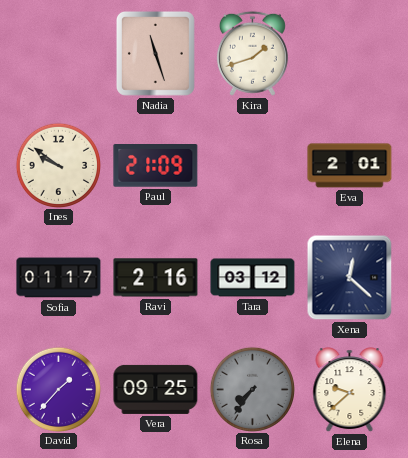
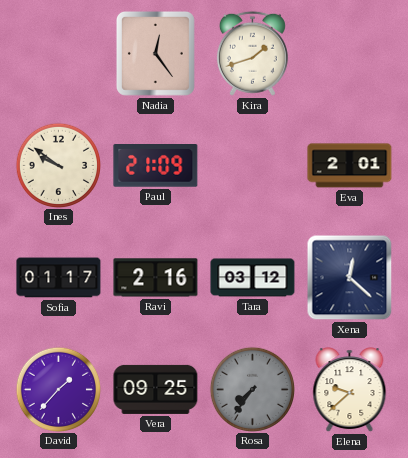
Nadia: 11:27 -> 12:24 (155, 53)
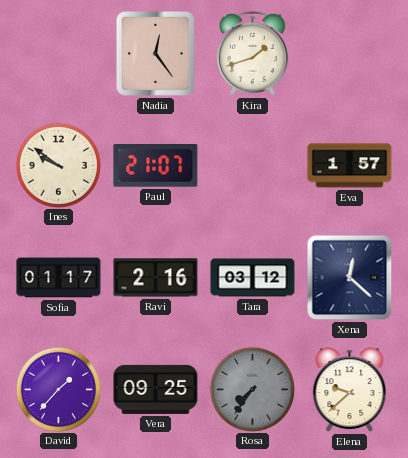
Paul: 21:09 -> 21:07 (156, 166)
Eva: 2:01 -> 1:57 (350, 166)
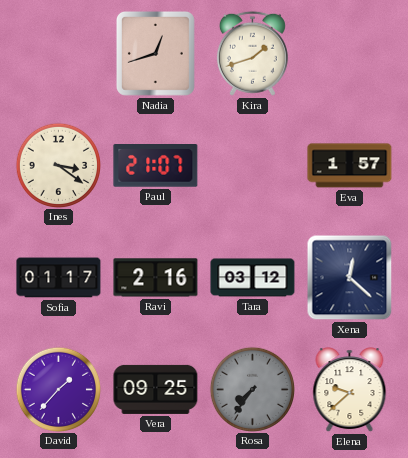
Nadia: 12:24 -> 12:42 (155, 53)
Ines: 9:51 -> 3:21 (58, 165)
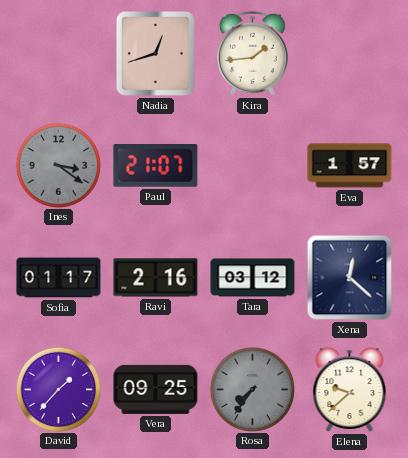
Kira: 1:42 -> 1:44 (252, 53)
Ines dial: cream -> grey (58, 165)
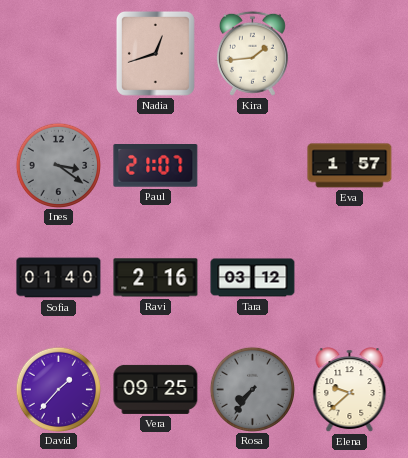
Sofia: 01:17 -> 01:40 (59, 278)
Xena: 12:22 -> none (350, 278)
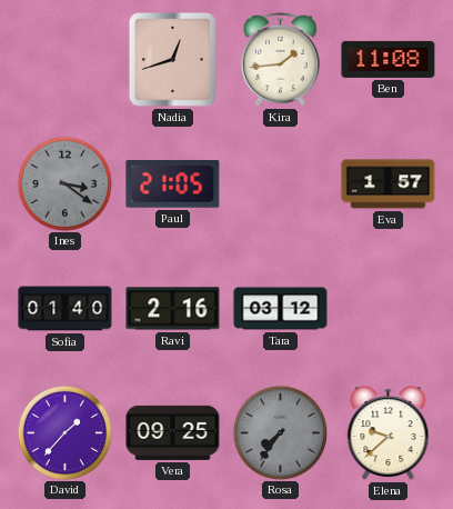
Ben: none -> 11:08 (389, 59)
Paul: 21:07 -> 21:05 (173, 184)
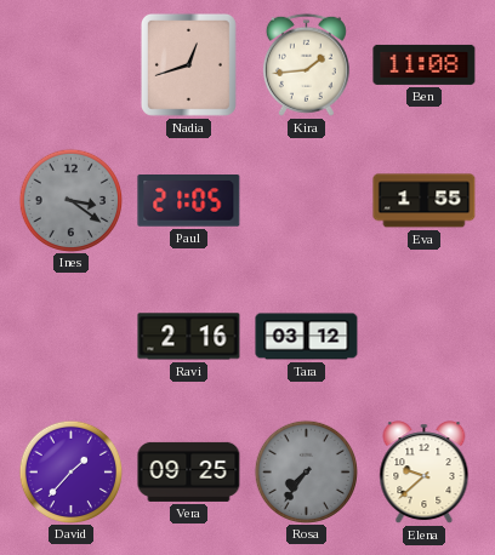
Eva: 1:57 -> 1:55 (425, 201)
Sofia: 01:40 -> none (66, 309)
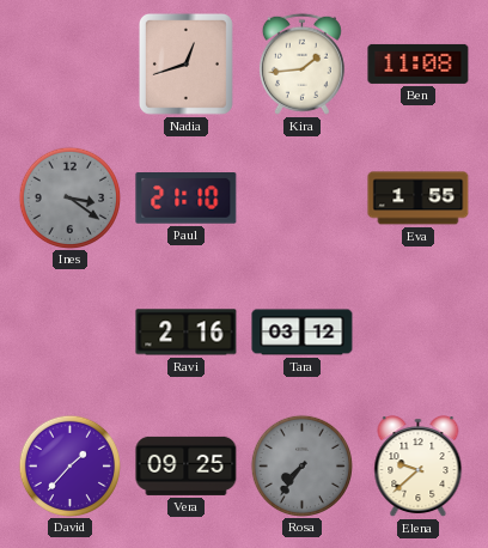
Paul: 21:05 -> 21:10 (187, 199)
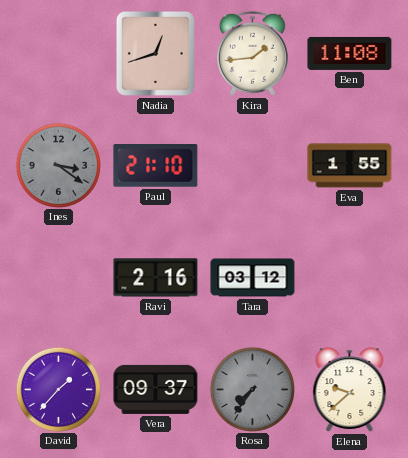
Vera: 09:25 -> 09:37 (156, 389)
